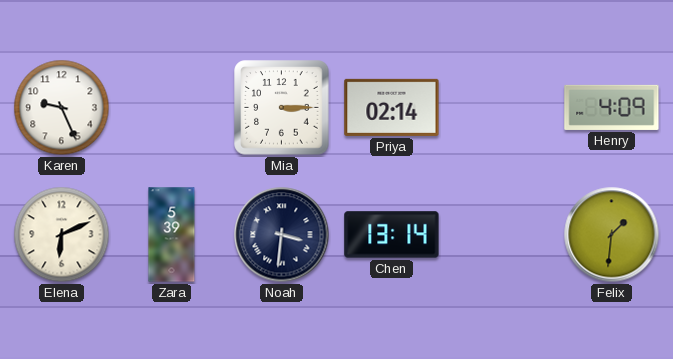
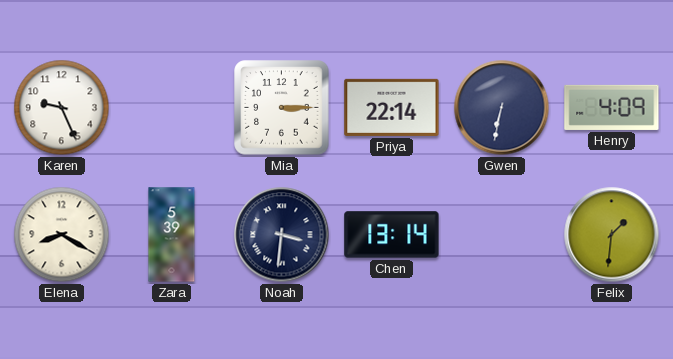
Priya: 02:14 -> 22:14 (392, 107)
Gwen: none -> 6:32 (502, 108)
Elena: 6:11 -> 8:20 (62, 235)
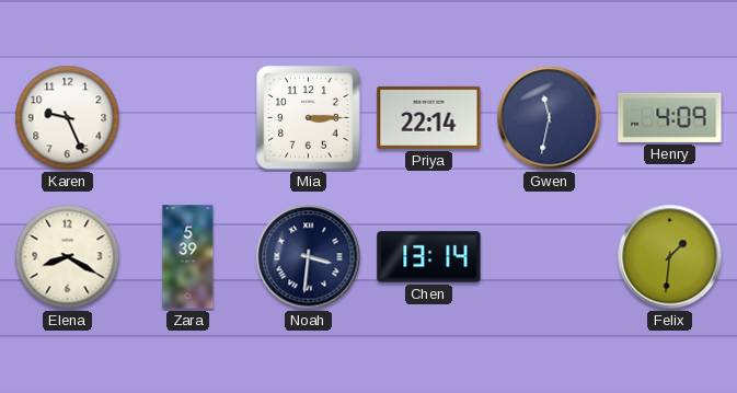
Gwen: 6:32 -> 11:32 (550, 118)
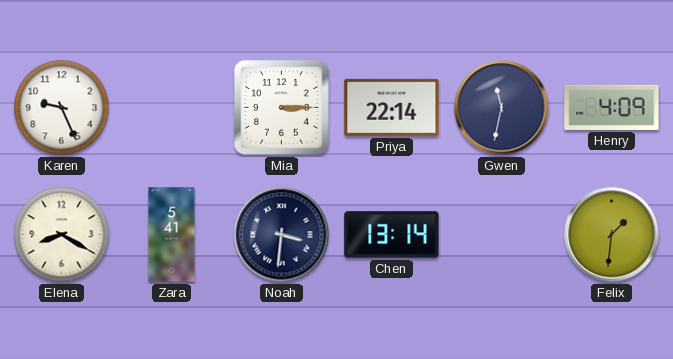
Zara: 5:39 -> 5:41 (172, 235)
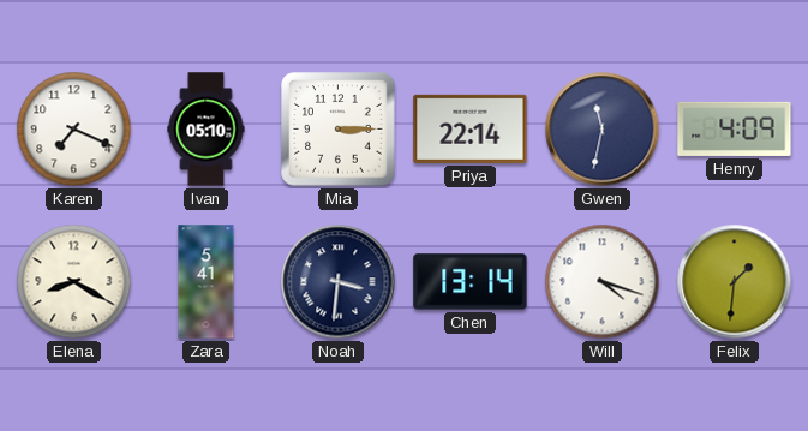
Karen: 9:26 -> 7:19 (74, 130)
Ivan: none -> 05:10 (207, 130)
Will: none -> 4:18 (603, 282)
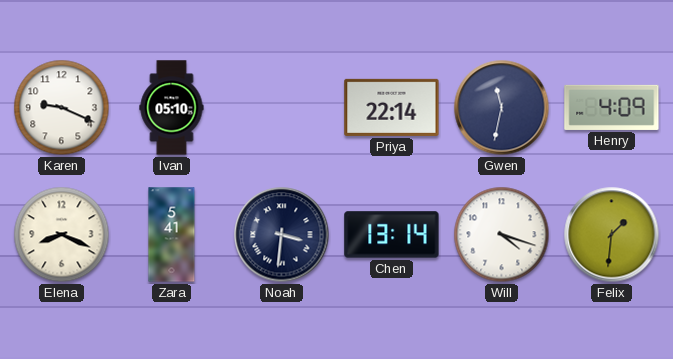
Karen: 7:19 -> 9:19 (62, 108)
Mia: 3:15 -> none (339, 130)
Elena: 8:20 -> 8:19 (62, 235)
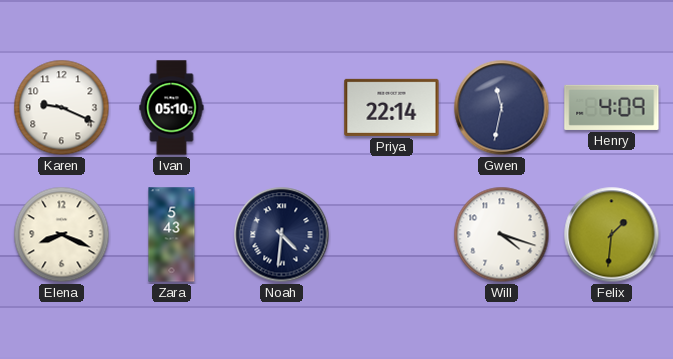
Zara: 5:41 -> 5:43 (172, 235)
Noah: 3:31 -> 4:31 (282, 235)
Chen: 13:14 -> none (392, 235)
